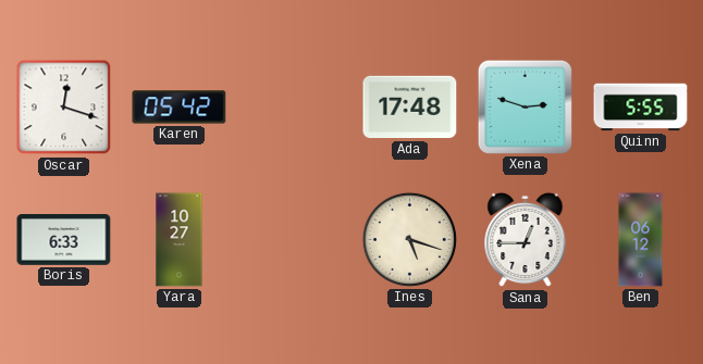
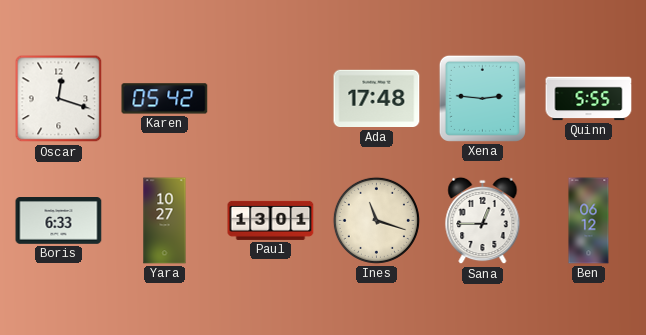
Xena: 2:48 -> 2:46 (482, 98)
Paul: none -> 13:01 (271, 220)
Ines: 5:18 -> 11:18 (376, 220)
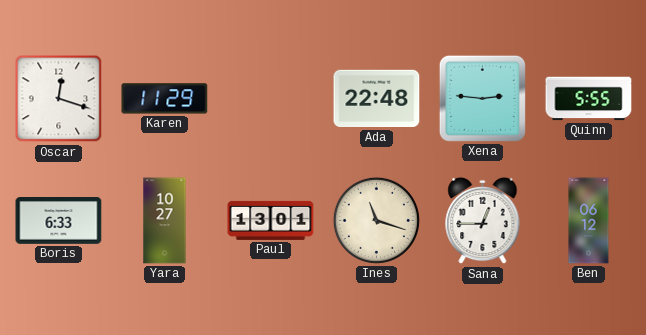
Karen: 05:42 -> 11:29 (165, 99)
Ada: 17:48 -> 22:48 (377, 99)
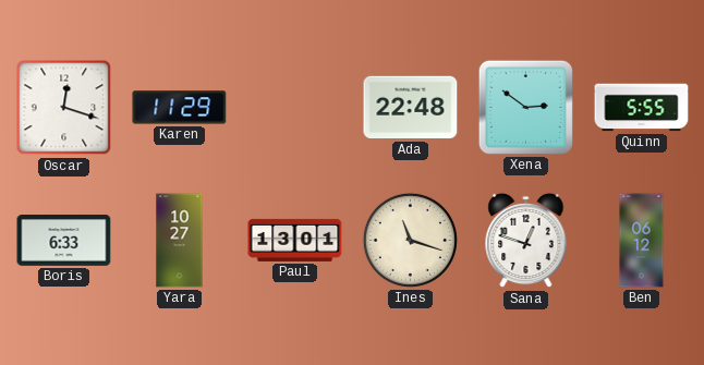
Xena: 2:46 -> 2:51 (525, 107)
Sana: 12:45 -> 12:48 (526, 241)
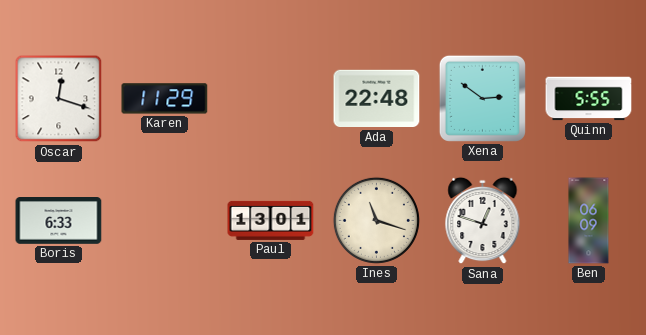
Yara: 10:27 -> none (180, 241)
Ben: 06:12 -> 06:09 (589, 221)
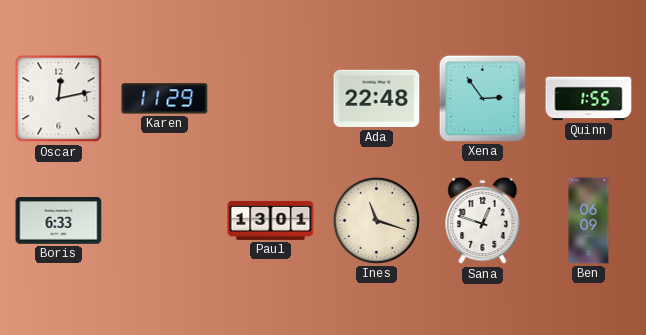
Oscar: 12:18 -> 12:13 (59, 99)
Xena: 2:51 -> 2:54 (482, 98)
Quinn: 5:55 -> 1:55 (589, 99)
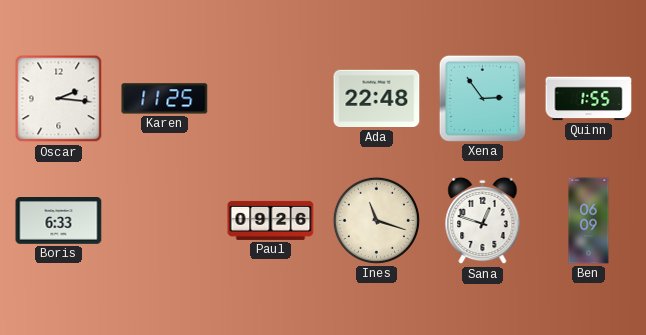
Oscar: 12:13 -> 2:16 (59, 99)
Karen: 11:29 -> 11:25 (165, 99)
Paul: 13:01 -> 09:26 (271, 220)
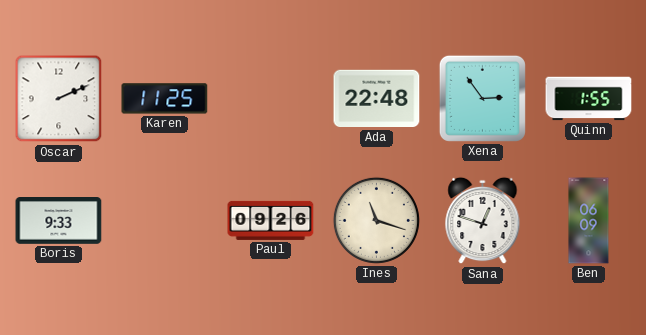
Oscar: 2:16 -> 2:11 (59, 99)
Boris: 6:33 -> 9:33 (59, 221)
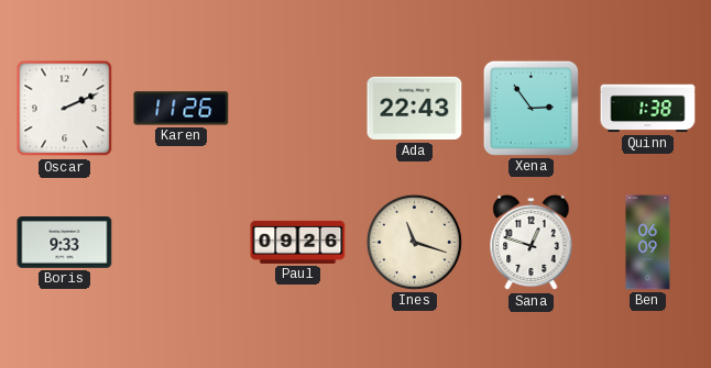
Karen: 11:25 -> 11:26 (182, 109)
Ada: 22:48 -> 22:43 (415, 109)
Quinn: 1:55 -> 1:38 (648, 109)
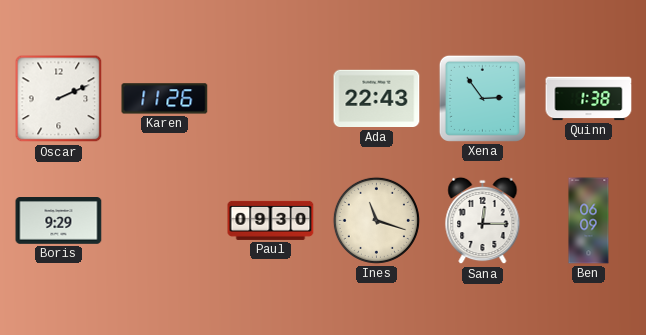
Boris: 9:33 -> 9:29 (59, 221)
Paul: 09:26 -> 09:30 (271, 220)
Sana: 12:48 -> 12:15 (483, 221)
